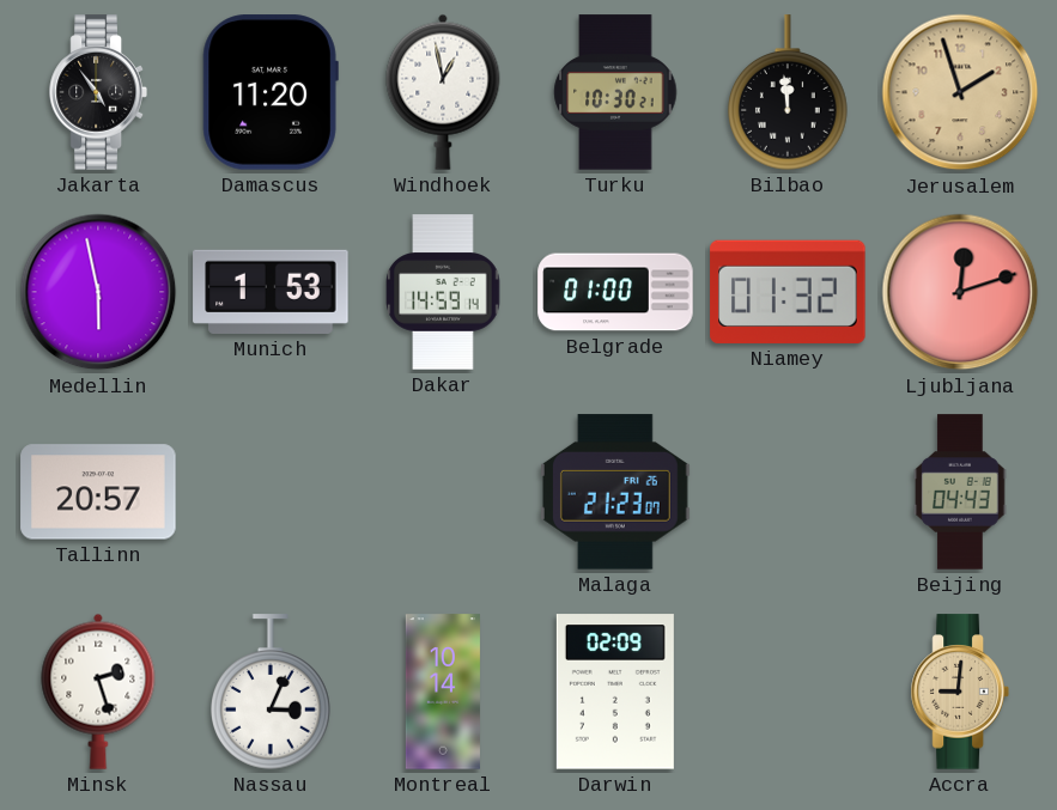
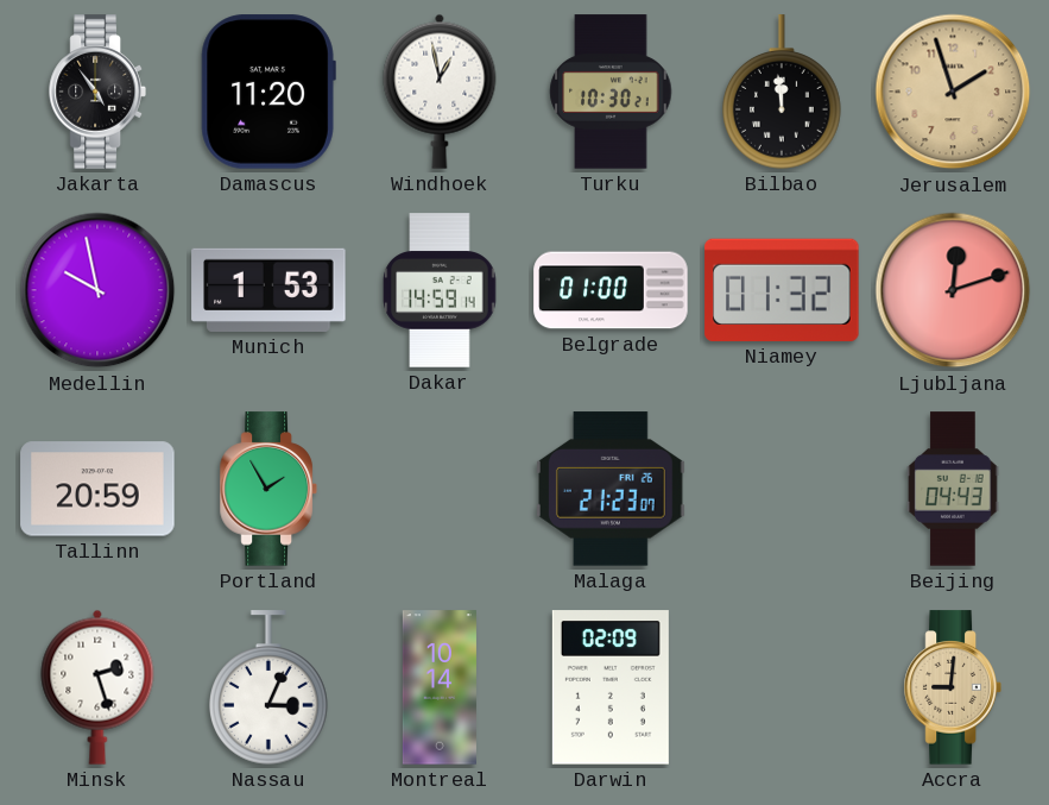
Medellin: 5:58 -> 9:58 (97, 290)
Tallinn: 20:57 -> 20:59 (97, 489)
Portland: none -> 1:55 (268, 489)
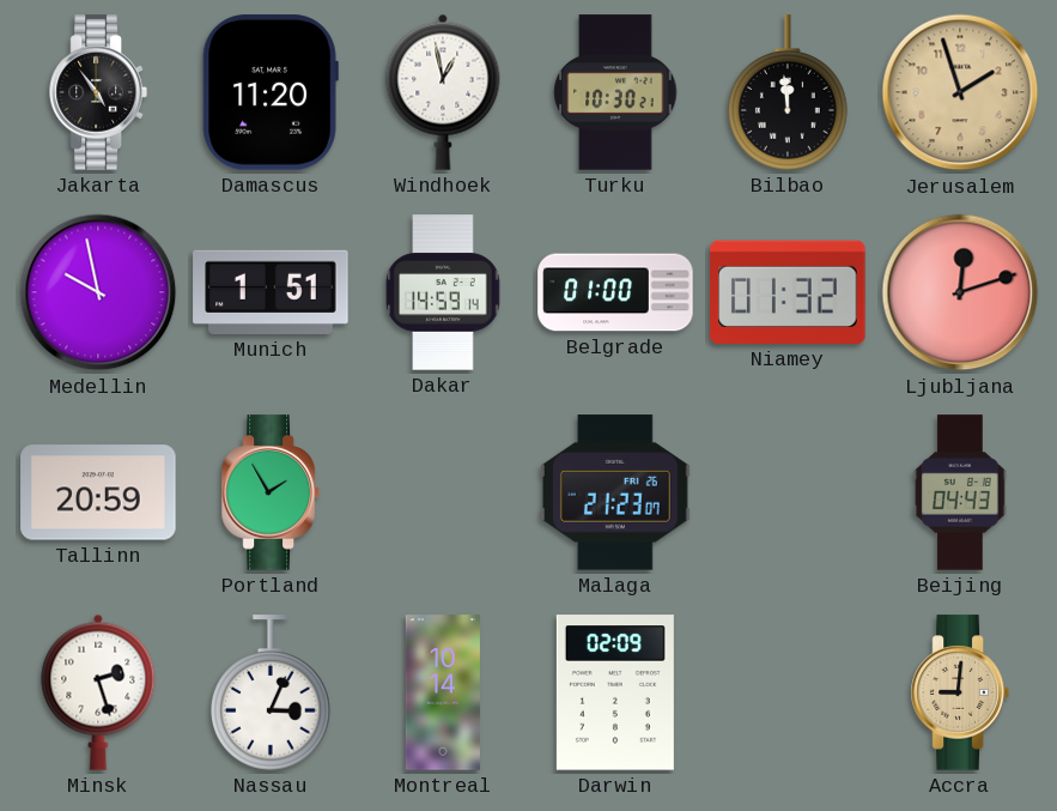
Munich: 1:53 -> 1:51 (271, 292)
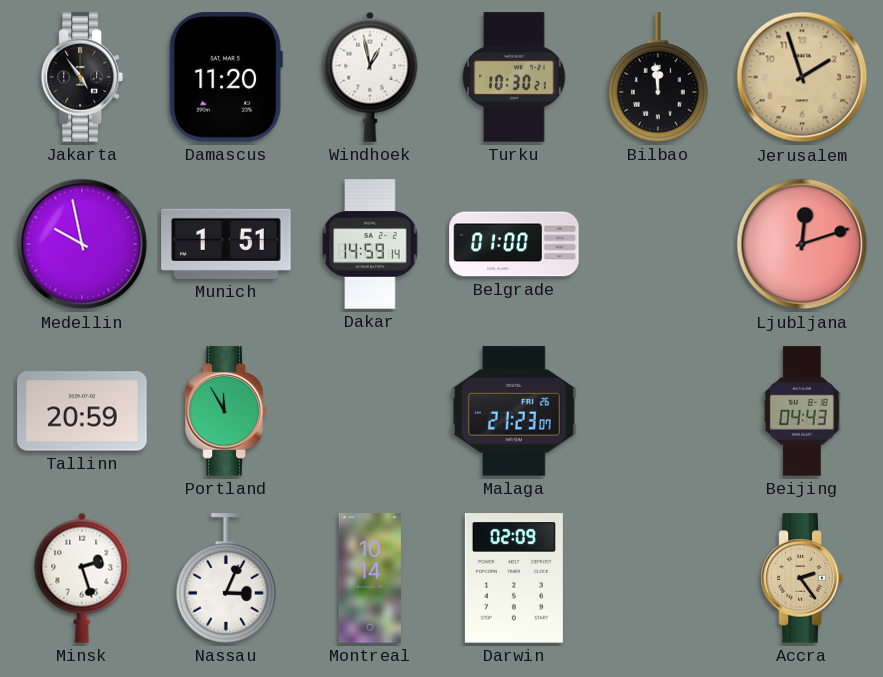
Niamey: 01:32 -> none (788, 292)
Portland: 1:55 -> 11:55 (226, 411)
Accra: 9:01 -> 2:24 (802, 578)
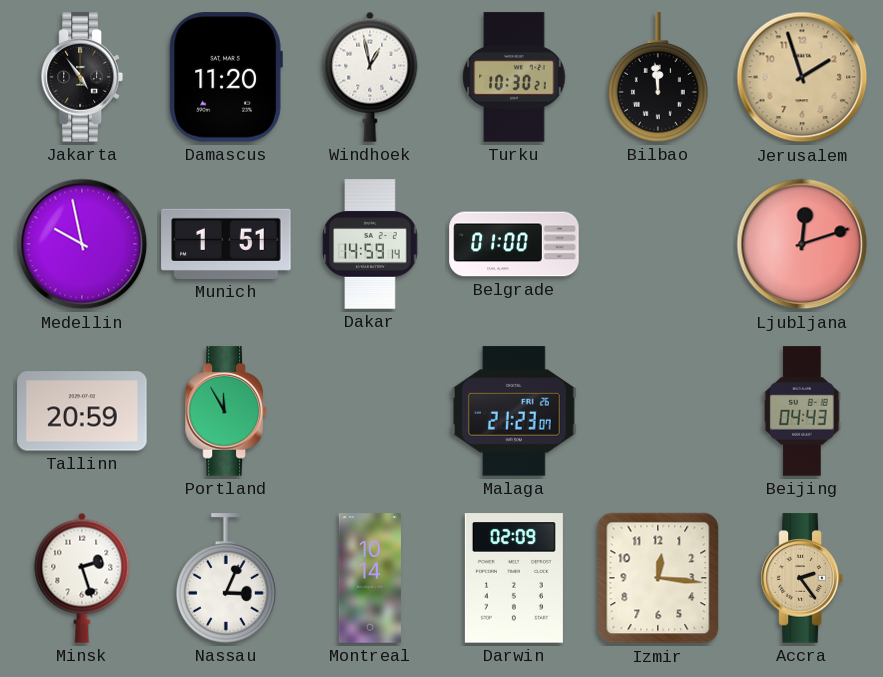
Izmir: none -> 12:16 (658, 578)
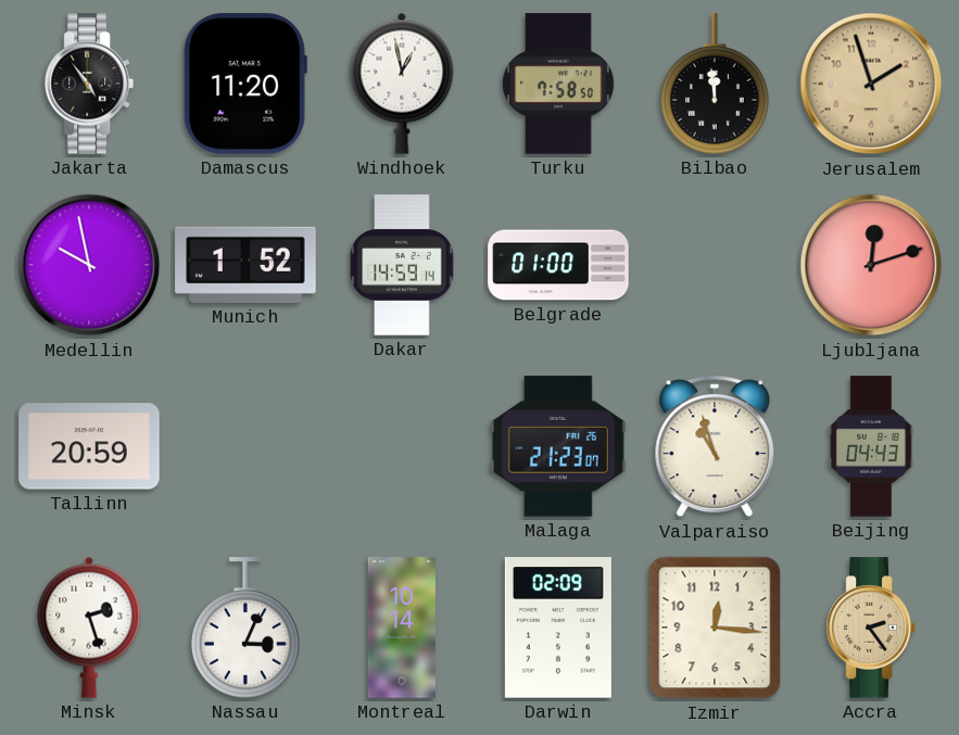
Turku: 10:30 -> 7:58 (558, 84)
Munich: 1:51 -> 1:52 (245, 265)
Portland: 11:55 -> none (226, 411)
Valparaiso: none -> 10:57 (715, 446)
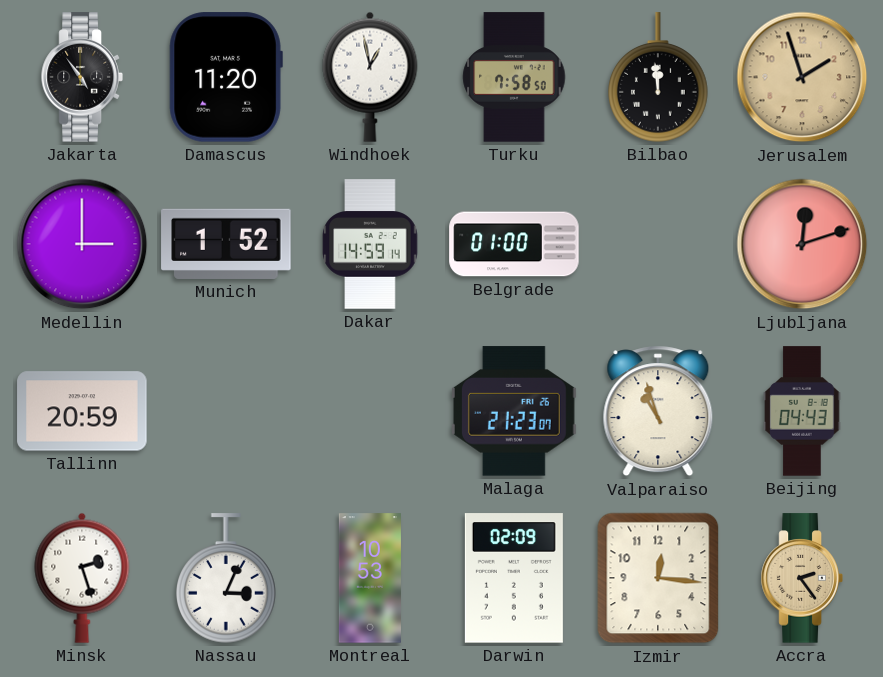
Medellin: 9:58 -> 3:00 (82, 244)
Montreal: 10:14 -> 10:53 (370, 578)
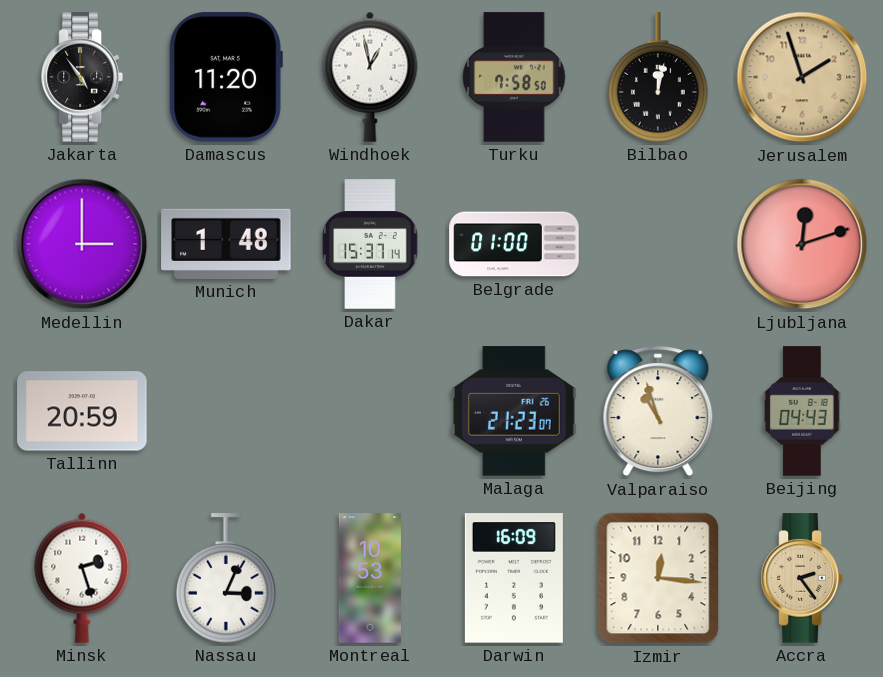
Bilbao: 11:59 -> 12:02 (659, 77)
Munich: 1:52 -> 1:48 (226, 244)
Dakar: 14:59 -> 15:37 (370, 244)
Darwin: 02:09 -> 16:09 (514, 578)
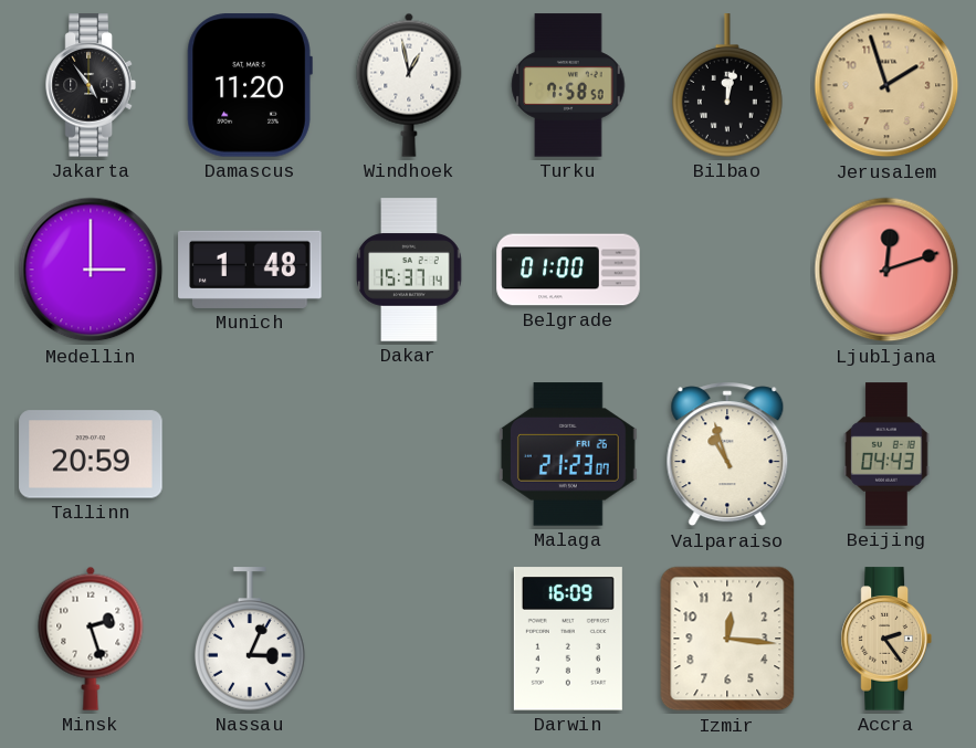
Montreal: 10:53 -> none (370, 578)
